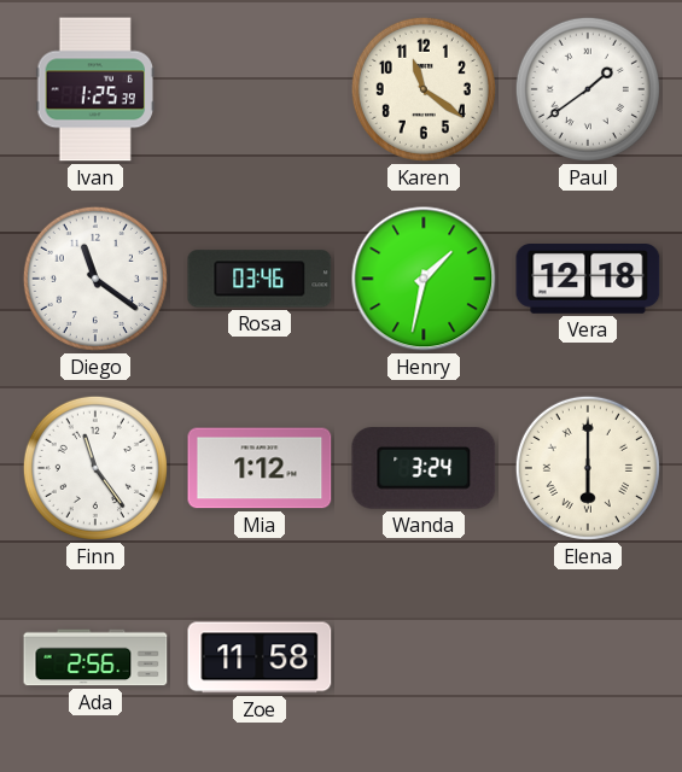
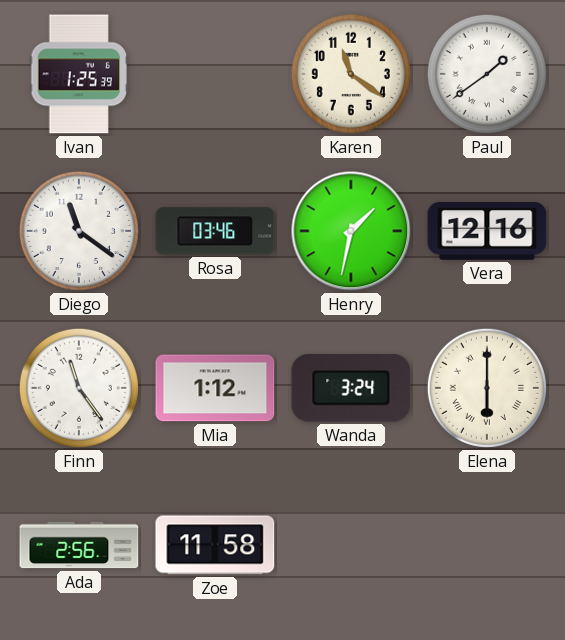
Vera: 12:18 -> 12:16 (487, 232)
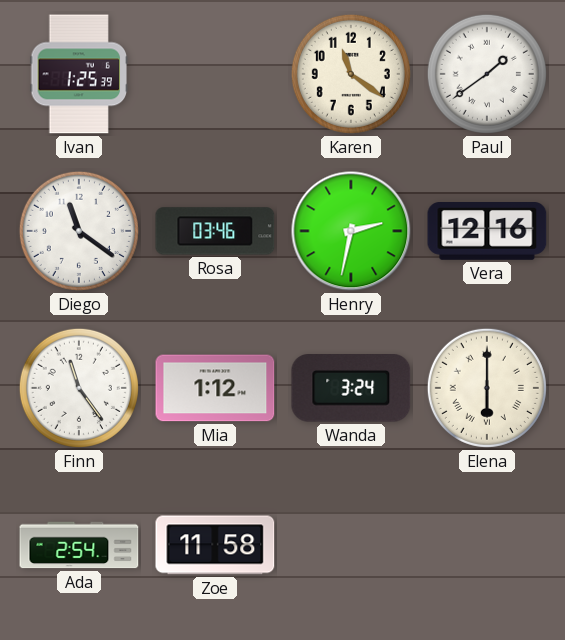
Henry: 1:32 -> 2:32 (351, 231)
Ada: 2:56 -> 2:54 (79, 545)
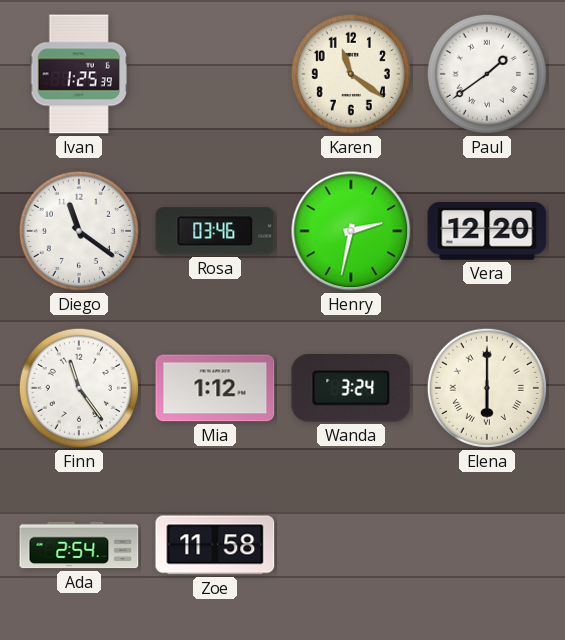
Vera: 12:16 -> 12:20 (487, 232)
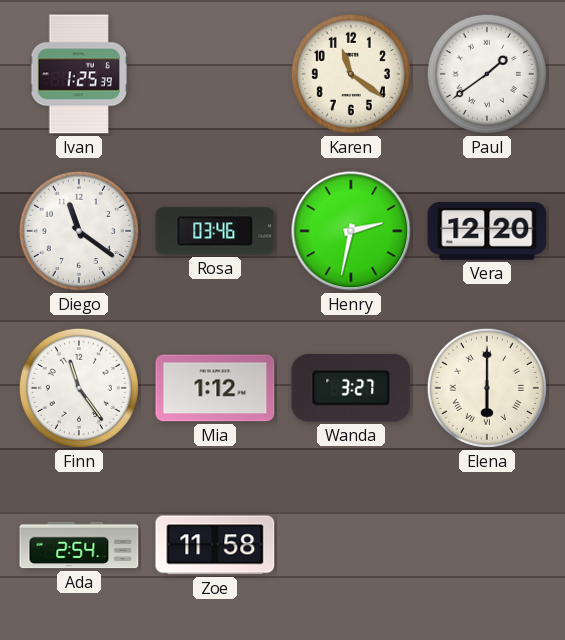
Wanda: 3:24 -> 3:27 (351, 389)
